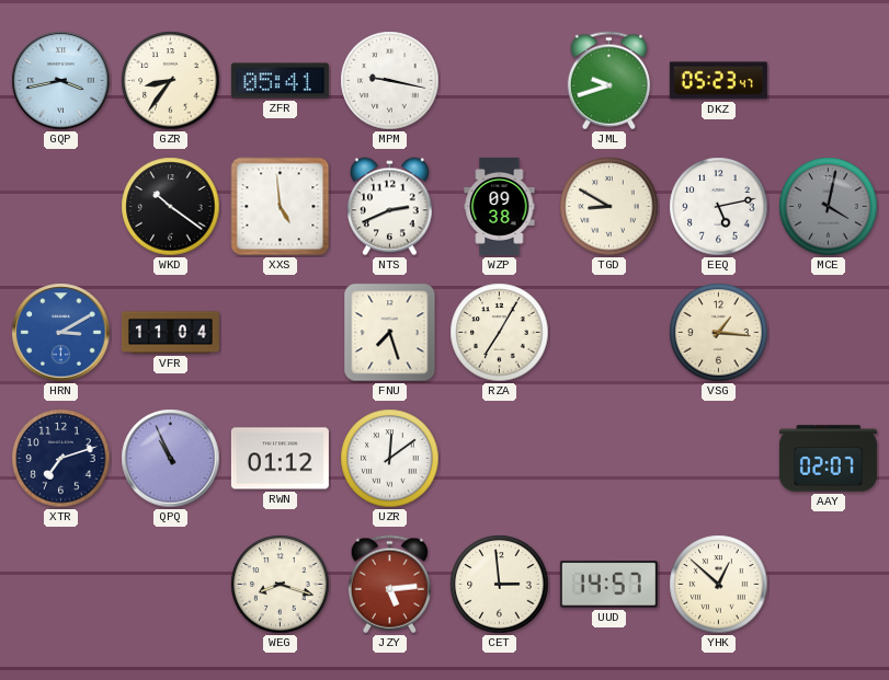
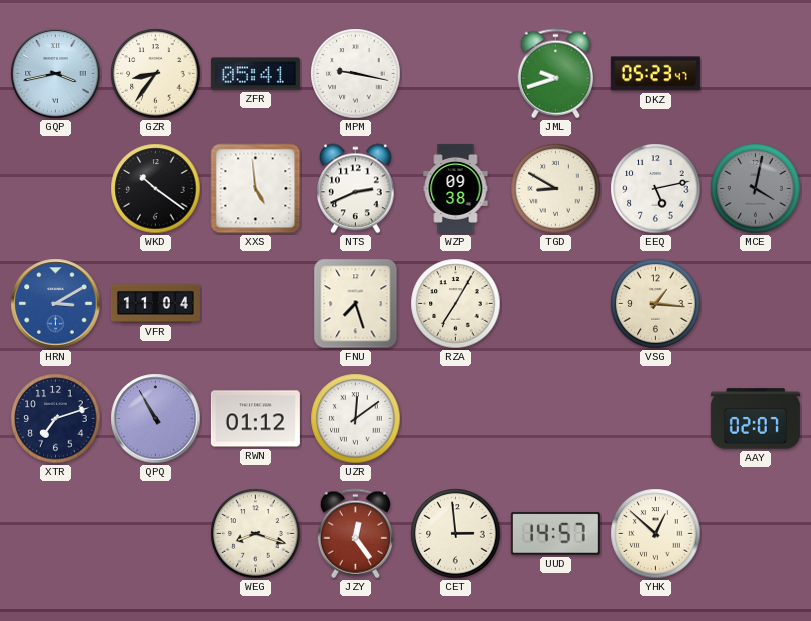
QPQ: 10:56 -> 10:55 (156, 419)
JZY: 5:14 -> 12:24 (355, 534)
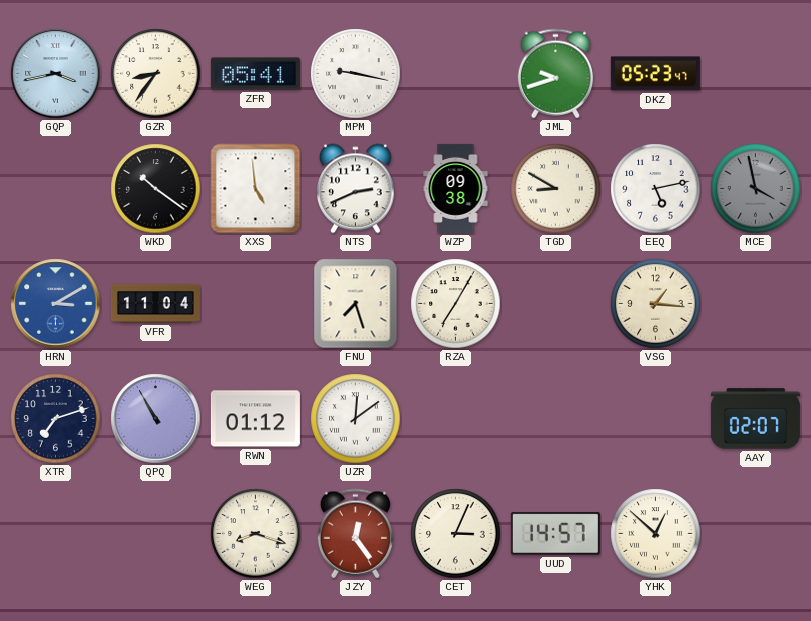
MCE: 4:02 -> 3:58 (756, 189)
CET: 2:59 -> 3:04 (456, 534)
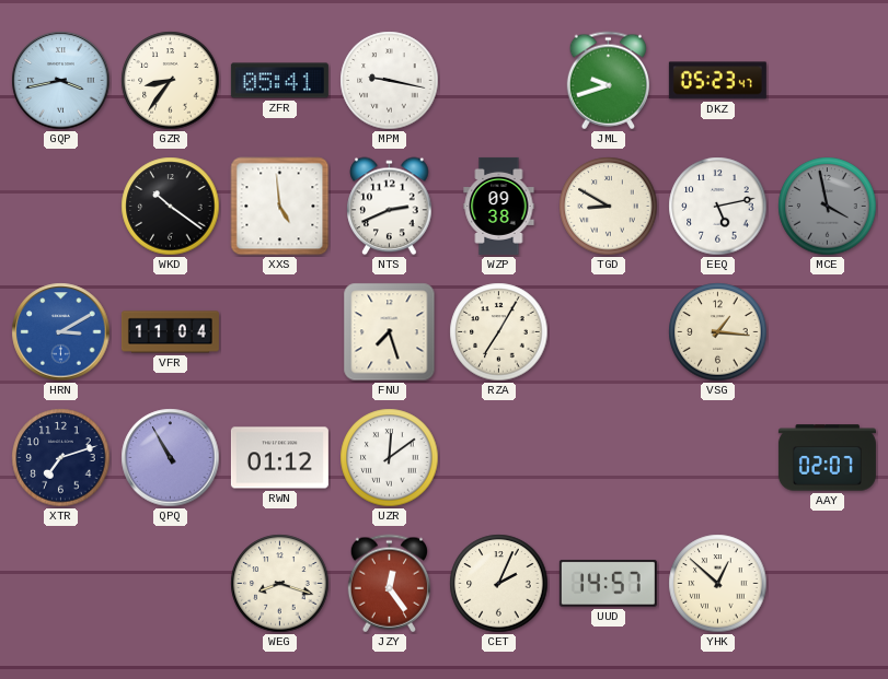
CET: 3:04 -> 2:04 (499, 584)
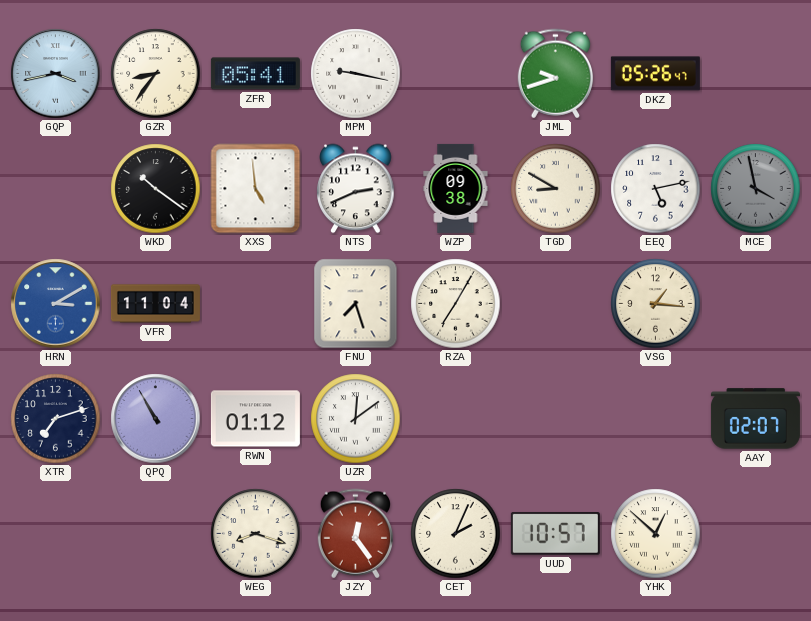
DKZ: 05:23 -> 05:26 (655, 74)
UUD: 14:57 -> 10:57 (555, 534)
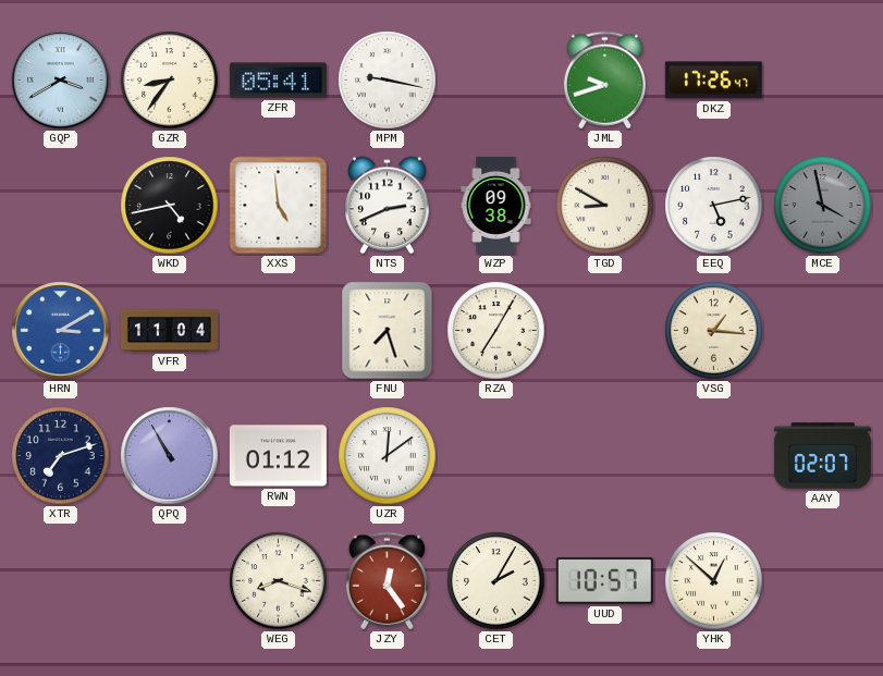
GQP: 3:43 -> 3:40 (61, 81)
DKZ: 05:26 -> 17:26 (713, 81)
WKD: 10:21 -> 4:43 (170, 206)
CET: 2:04 -> 2:05 (496, 581)
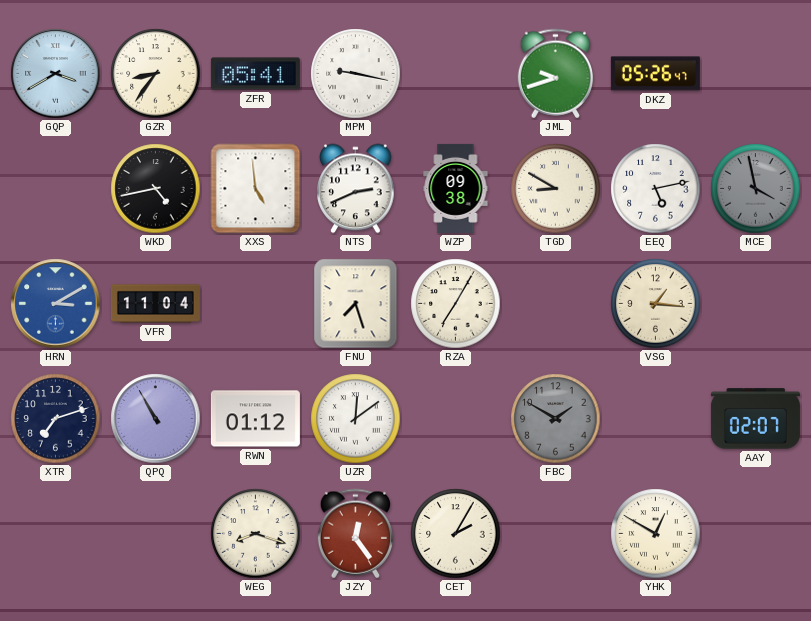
DKZ: 17:26 -> 05:26 (655, 74)
FBC: none -> 1:50 (556, 419)
UUD: 10:57 -> none (604, 581)
YHK: 12:52 -> 12:50 (656, 534)
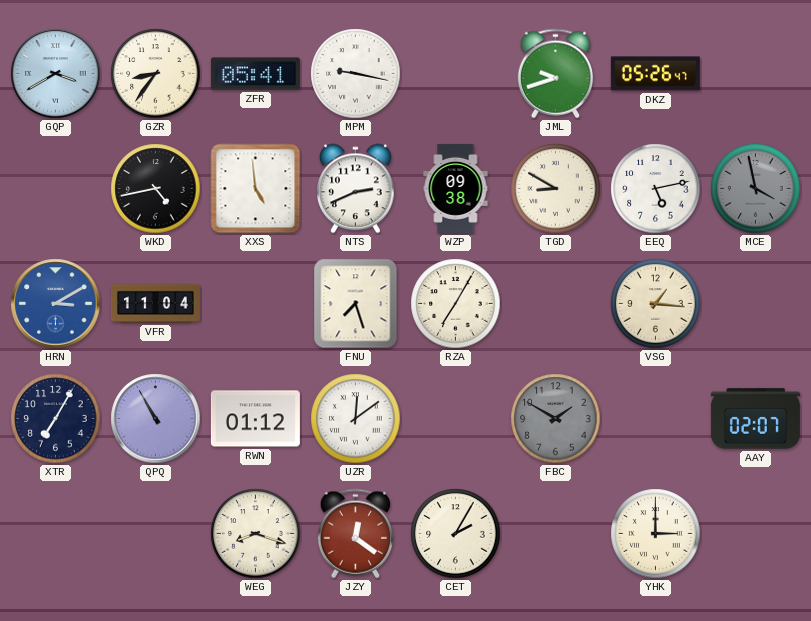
XTR: 7:12 -> 7:05 (56, 419)
JZY: 12:24 -> 12:21 (355, 534)
YHK: 12:50 -> 3:00 (656, 534)
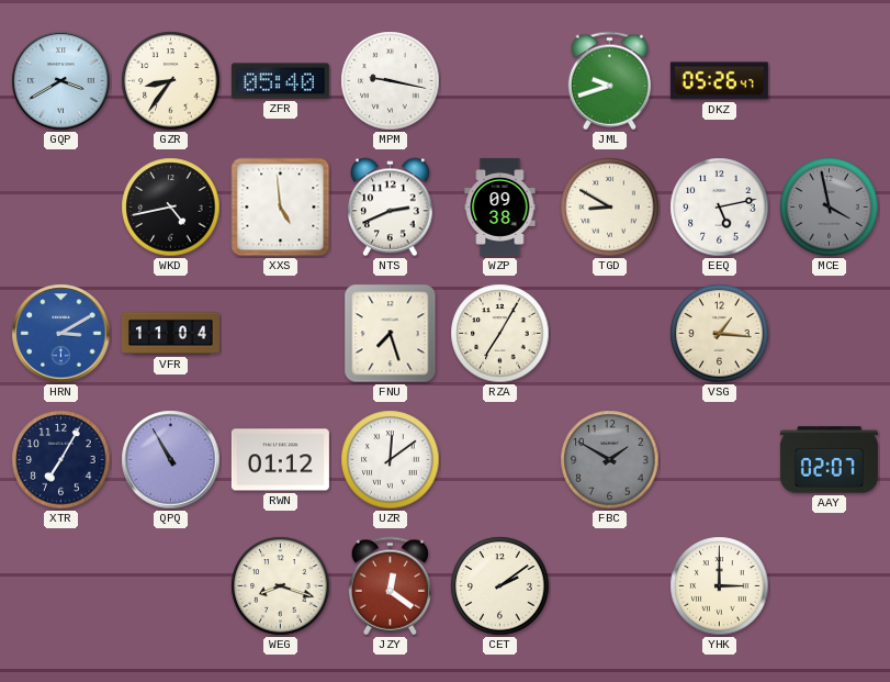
ZFR: 05:41 -> 05:40 (280, 81)
CET: 2:05 -> 2:09 (500, 586)
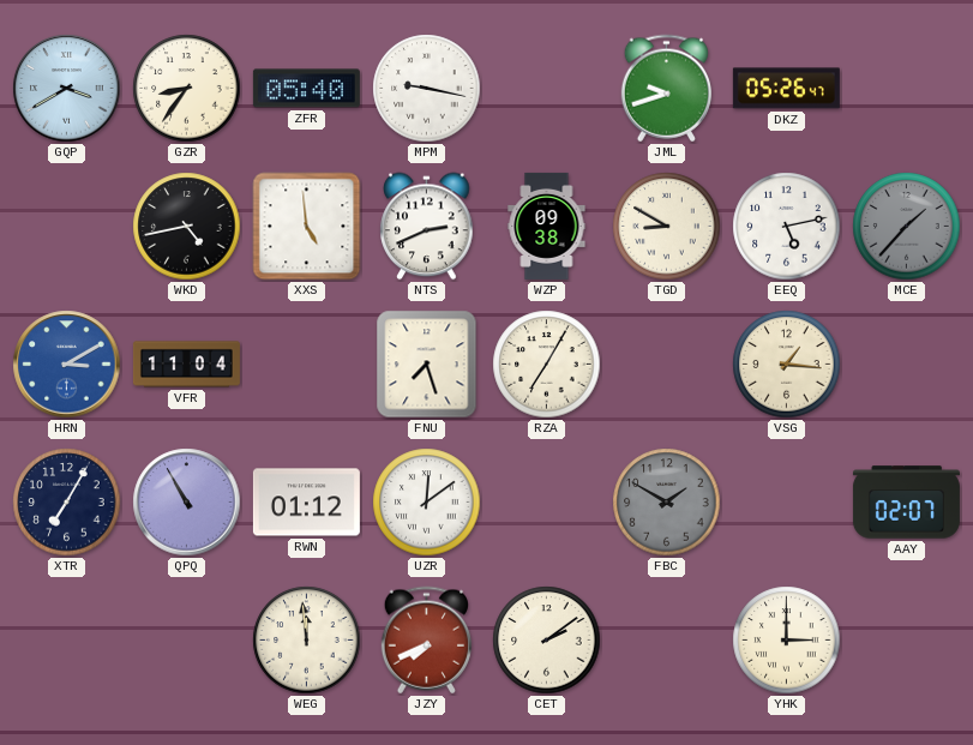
MCE: 3:58 -> 1:37 (907, 227)
WEG: 8:18 -> 11:59 (307, 641)
JZY: 12:21 -> 7:41 (426, 641)
